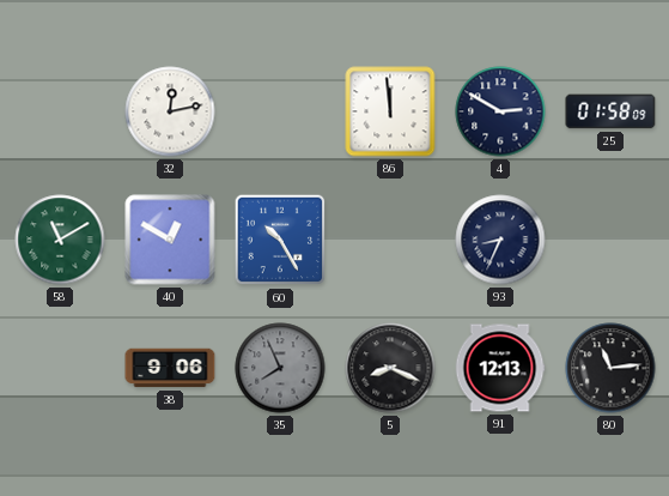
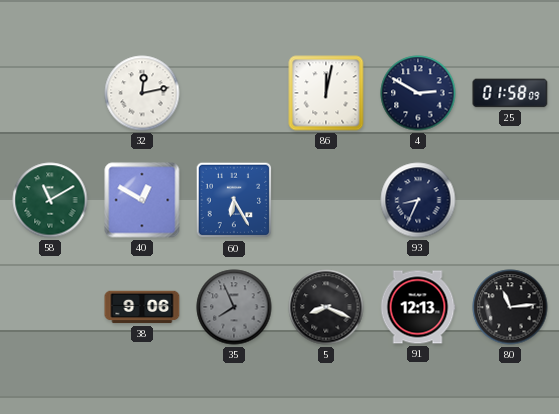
86: 11:59 -> 12:02 (326, 93)
60: 10:25 -> 6:25 (234, 200)
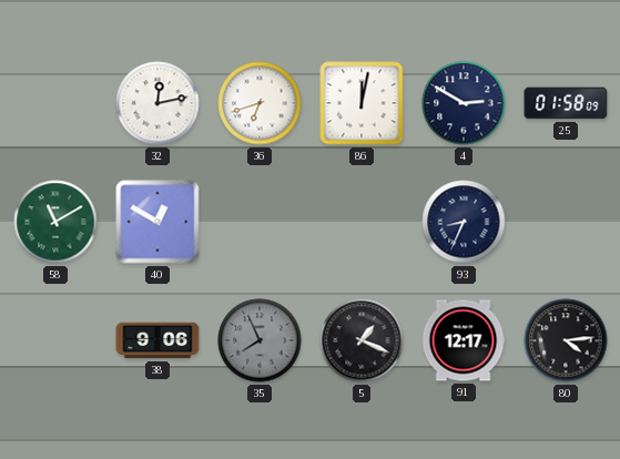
36: none -> 6:42 (260, 103)
60: 6:25 -> none (234, 200)
5: 8:19 -> 1:19 (362, 340)
91: 12:13 -> 12:17 (464, 340)
80: 11:14 -> 4:14 (566, 340)
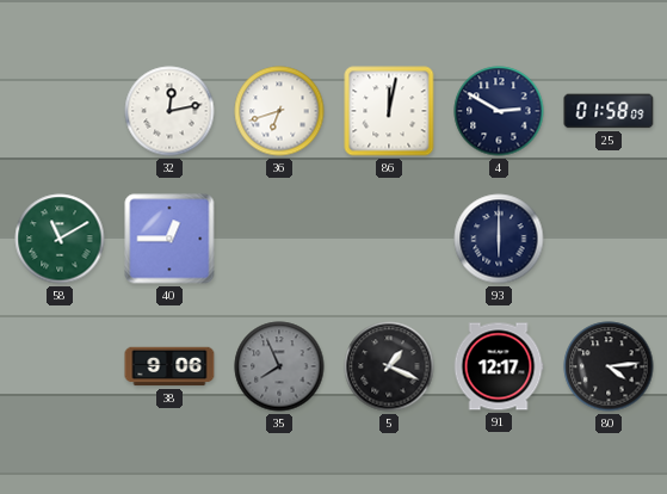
40: 12:50 -> 12:45 (169, 239)
93: 8:34 -> 6:00 (499, 239)
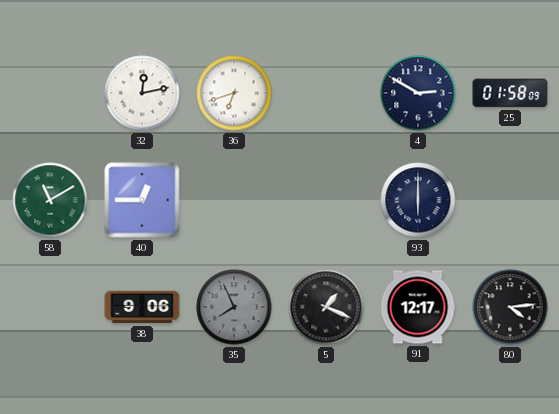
86: 12:02 -> none (389, 111)
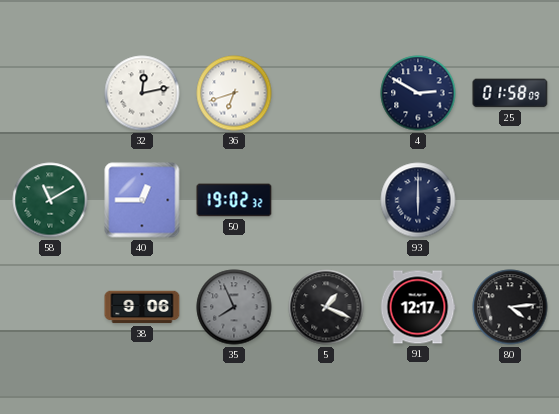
50: none -> 19:02 (234, 200)
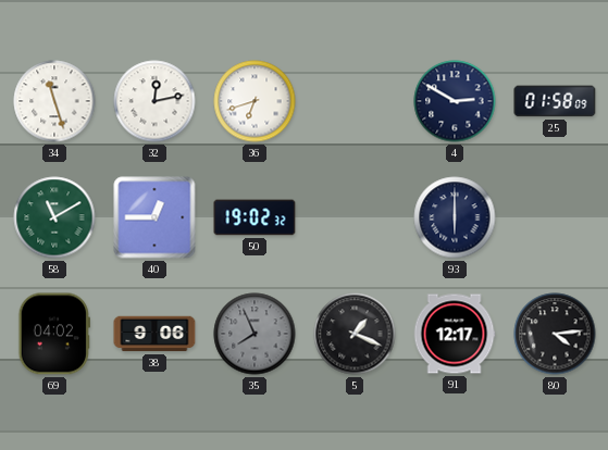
34: none -> 11:27 (54, 101)
69: none -> 04:02 (54, 334)
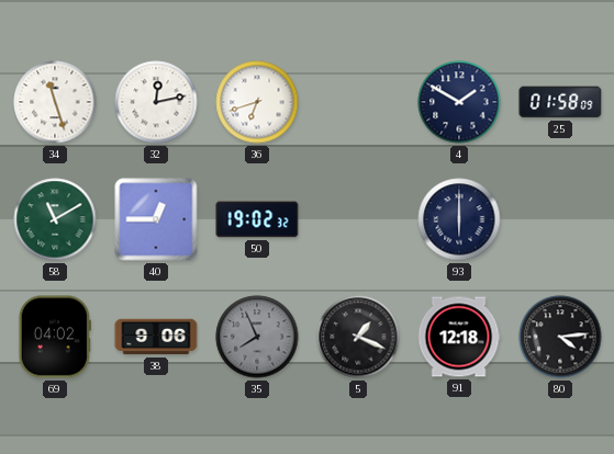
4: 2:50 -> 1:50 (459, 102)
91: 12:17 -> 12:18 (459, 337)
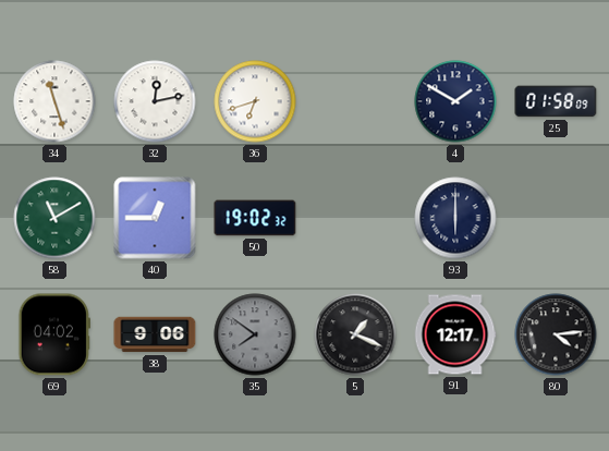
35: 7:56 -> 7:51 (255, 334)
91: 12:18 -> 12:17 (455, 334)
